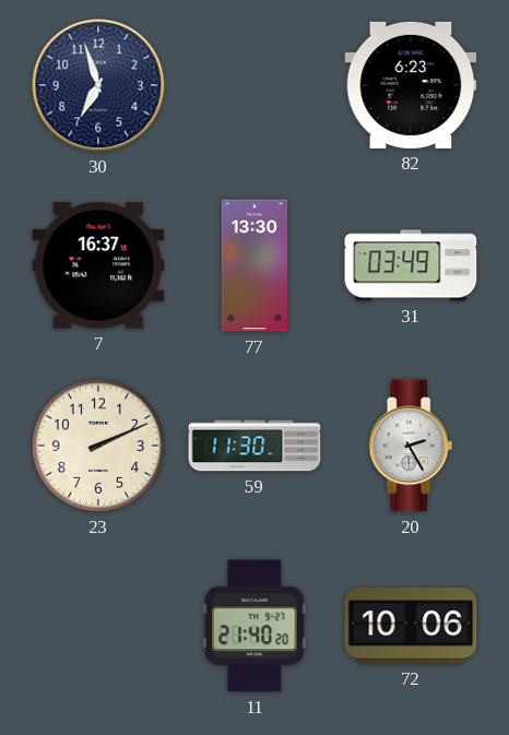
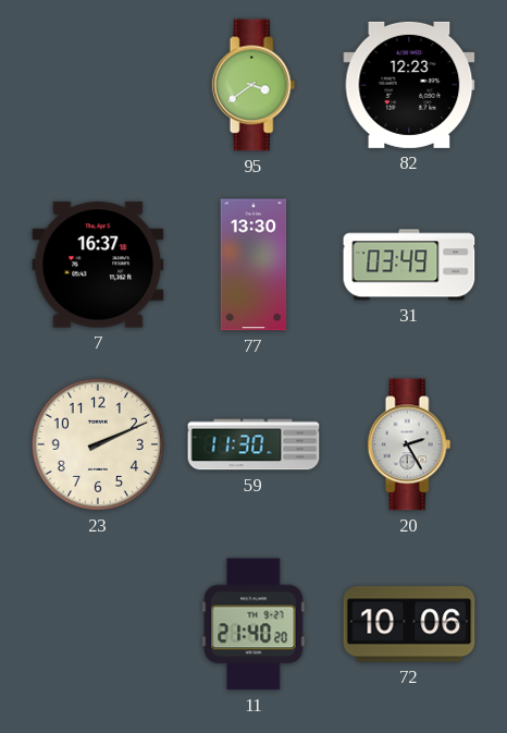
30: 6:57 -> none (98, 85)
95: none -> 3:39 (253, 85)
82: 6:23 -> 12:23 (409, 85)
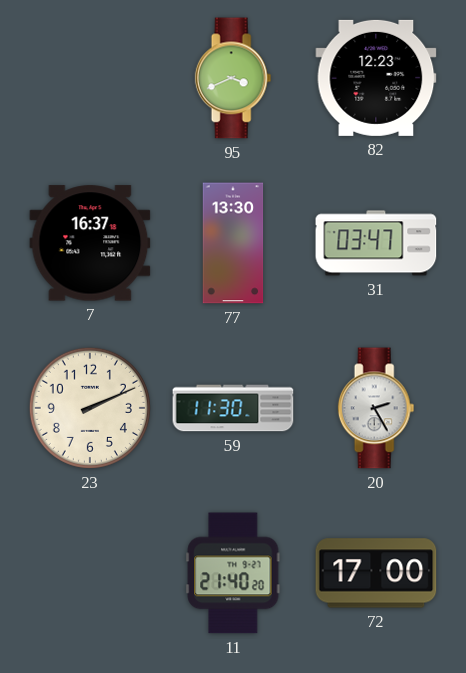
95: 3:39 -> 3:41 (233, 78)
31: 03:49 -> 03:47 (376, 243)
72: 10:06 -> 17:00 (376, 573)
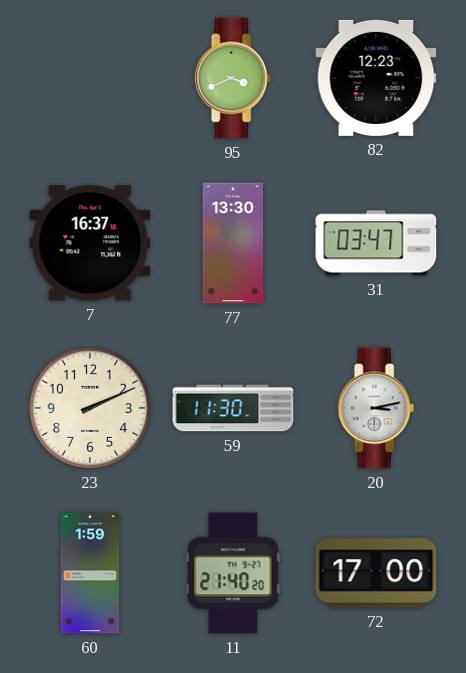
20: 2:25 -> 3:13 (376, 408)
60: none -> 1:59 (90, 573)
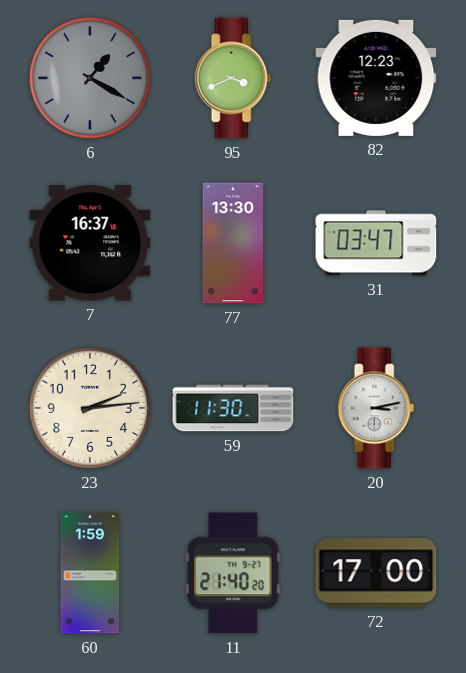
6: none -> 1:20 (90, 78)
23: 2:11 -> 2:14 (90, 408)
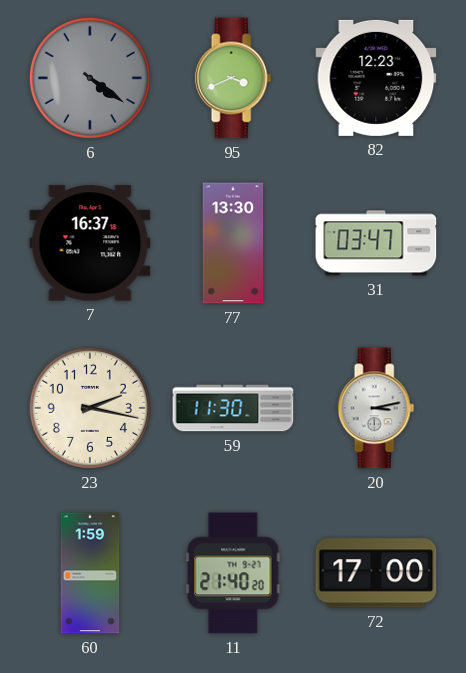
6: 1:20 -> 4:21 (90, 78)
23: 2:14 -> 2:17 (90, 408)
